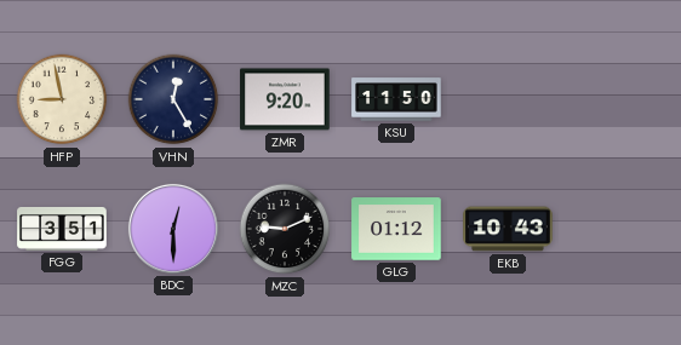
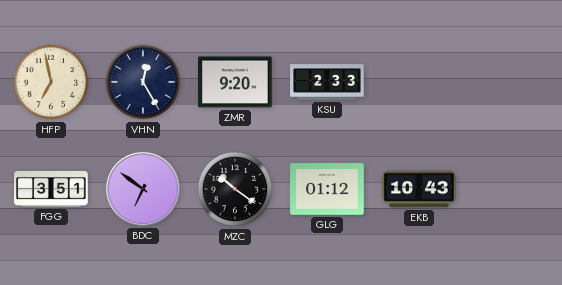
HFP: 8:58 -> 6:58 (51, 82)
KSU: 11:50 -> 2:33 (327, 82)
BDC: 12:30 -> 6:51 (143, 189)
MZC: 9:11 -> 10:21 (235, 189)
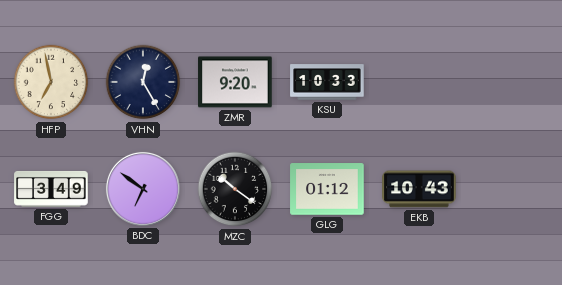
KSU: 2:33 -> 10:33 (327, 82)
FGG: 3:51 -> 3:49 (51, 189)
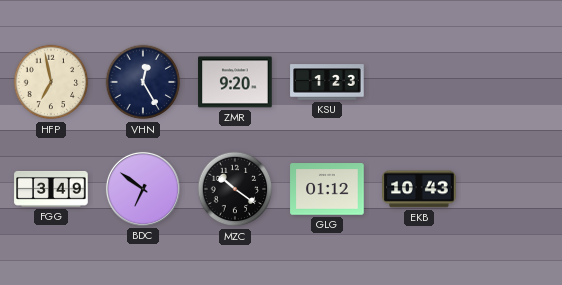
KSU: 10:33 -> 1:23 (327, 82)
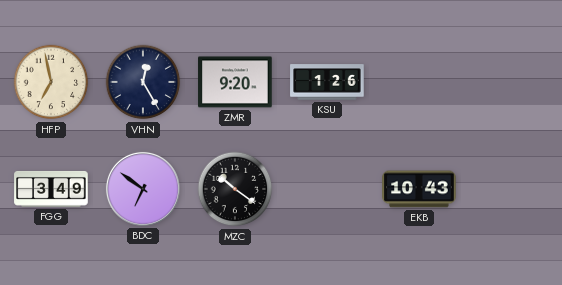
KSU: 1:23 -> 1:26 (327, 82)
GLG: 01:12 -> none (327, 189)
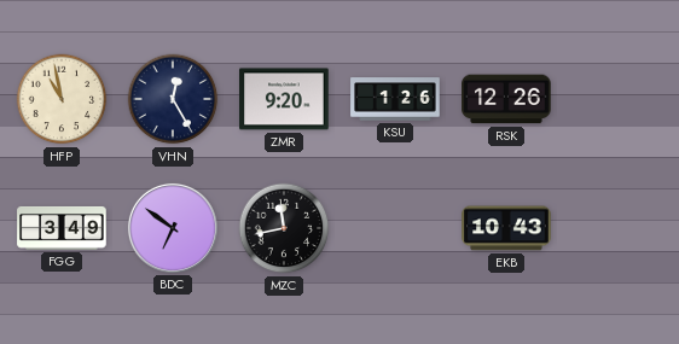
HFP: 6:58 -> 10:58 (62, 99)
RSK: none -> 12:26 (506, 99)
MZC: 10:21 -> 11:43 (284, 228)
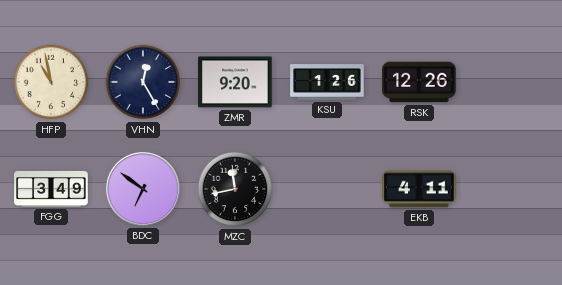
EKB: 10:43 -> 4:11 (419, 189)
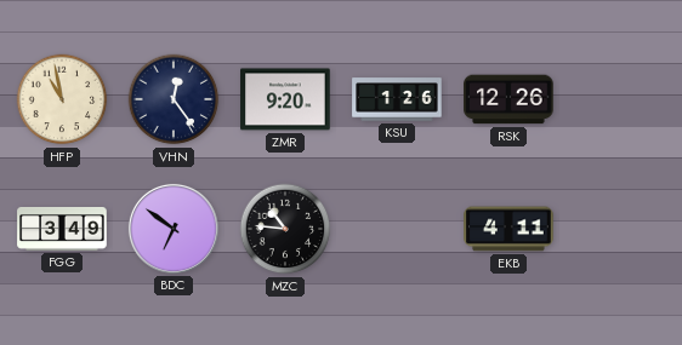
VHN: 12:25 -> 12:24 (174, 99)
MZC: 11:43 -> 10:46 (285, 229)
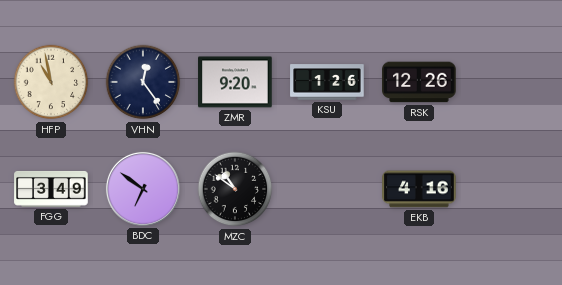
MZC: 10:46 -> 10:51 (235, 189)
EKB: 4:11 -> 4:16 (419, 189)
